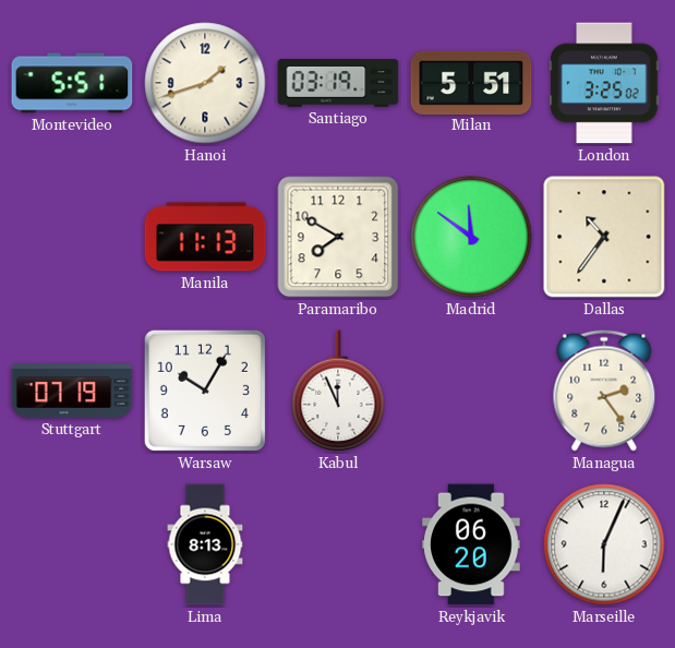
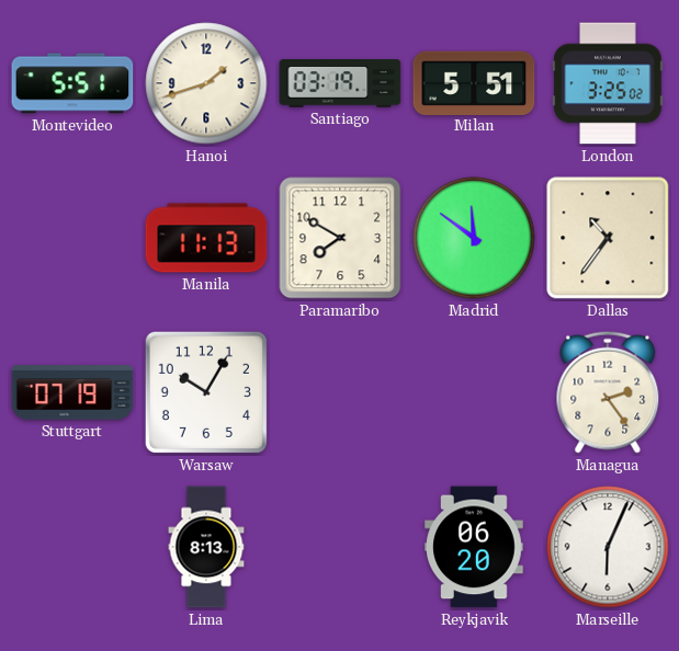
Kabul: 11:56 -> none (338, 392)
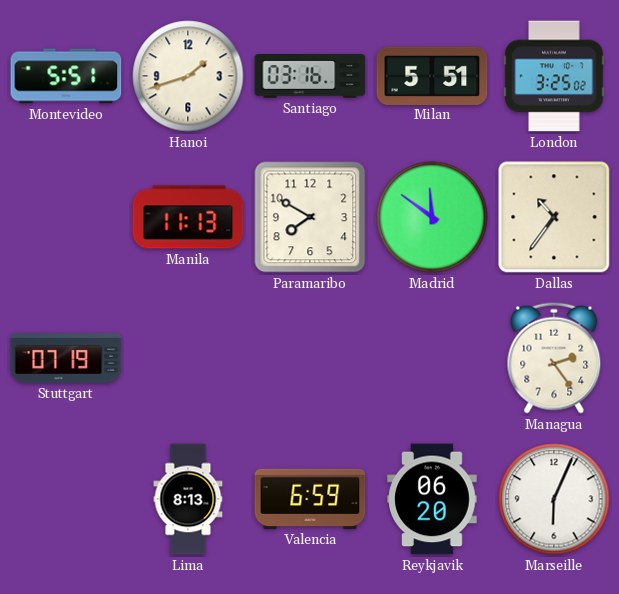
Santiago: 03:19 -> 03:16 (310, 77)
Warsaw: 10:05 -> none (206, 392)
Valencia: none -> 6:59 (310, 499)
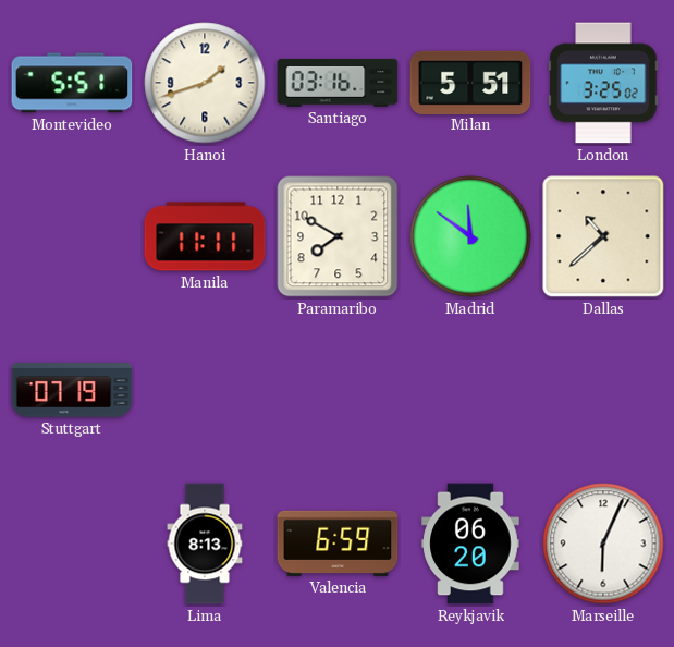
Manila: 11:13 -> 11:11 (205, 236)
Dallas: 10:36 -> 10:38 (603, 236)
Managua: 2:24 -> none (554, 358)
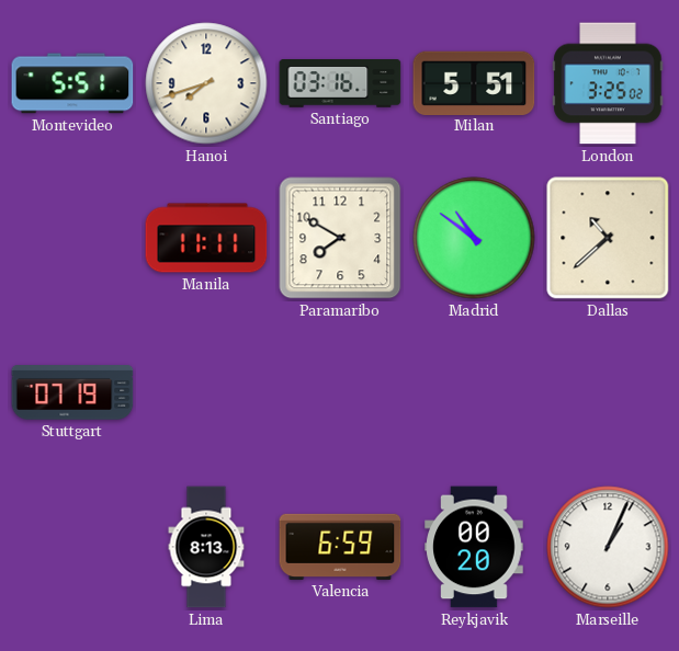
Hanoi: 1:42 -> 7:42 (206, 83)
Madrid: 11:51 -> 10:51 (474, 238)
Reykjavik: 06:20 -> 00:20 (474, 547)
Marseille: 6:04 -> 1:04 (608, 547)
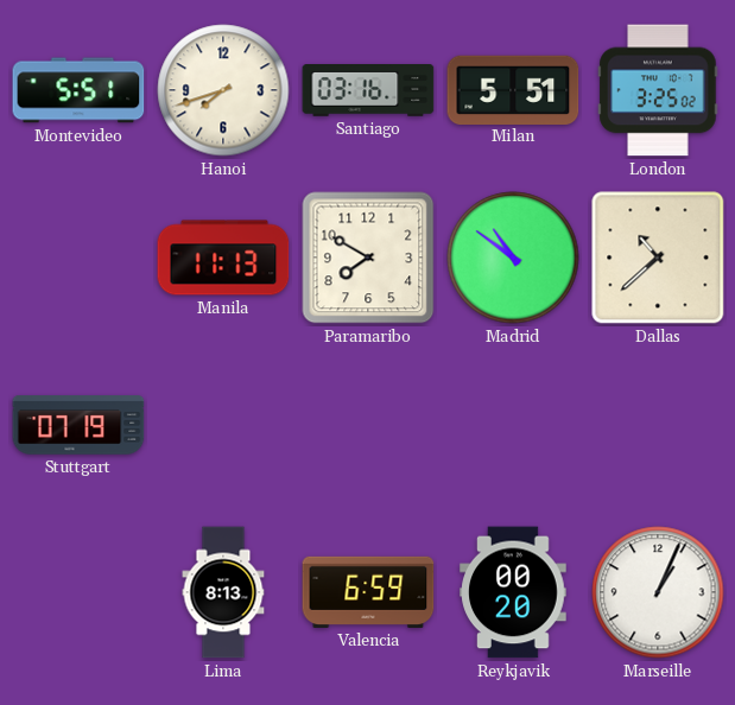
Manila: 11:11 -> 11:13 (223, 258)
